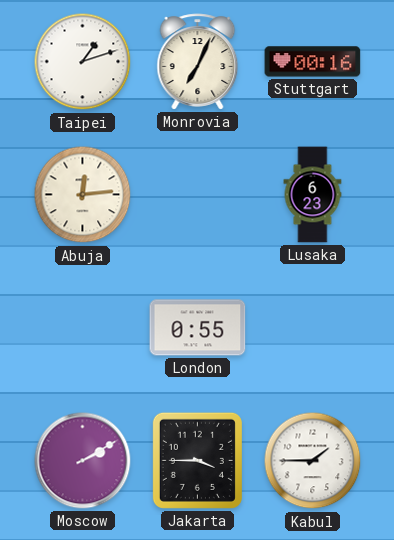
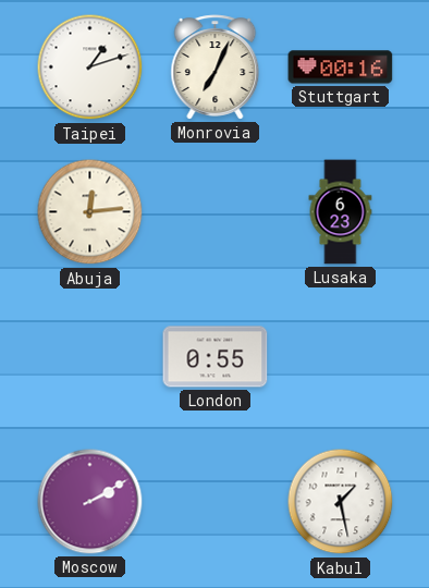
Jakarta: 3:45 -> none (197, 460)
Kabul: 1:45 -> 1:28 (341, 502)
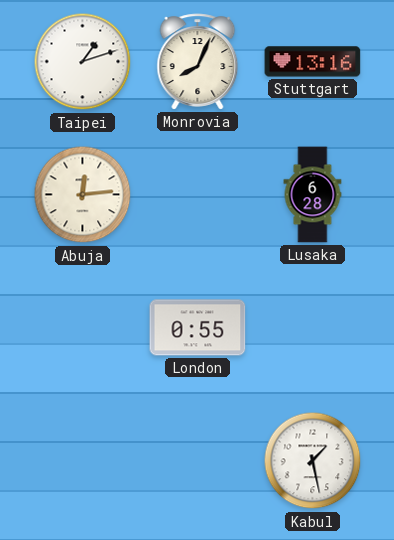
Monrovia: 7:04 -> 8:04 (198, 62)
Stuttgart: 00:16 -> 13:16 (313, 62)
Lusaka: 6:23 -> 6:28 (313, 195)
Moscow: 2:10 -> none (90, 502)
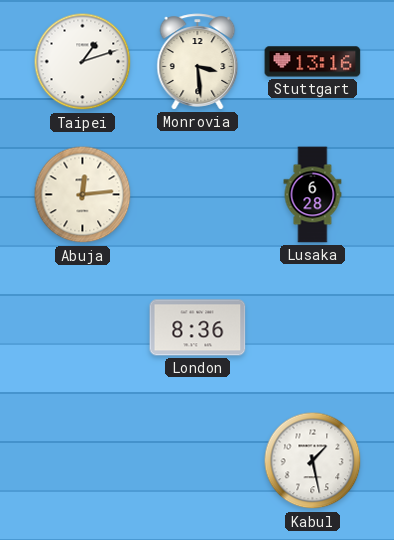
Monrovia: 8:04 -> 3:29 (198, 62)
London: 0:55 -> 8:36 (198, 328)
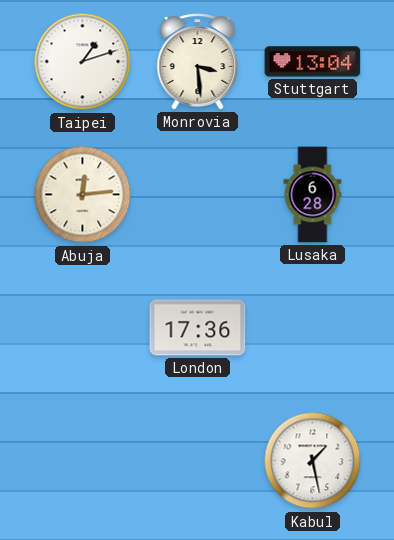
Stuttgart: 13:16 -> 13:04 (313, 62)
London: 8:36 -> 17:36 (198, 328)
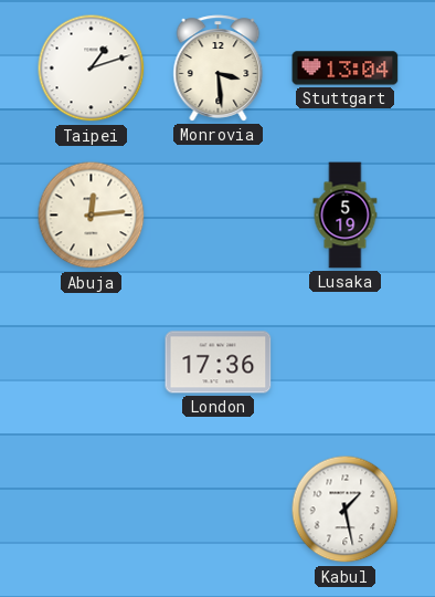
Lusaka: 6:28 -> 5:19 (346, 216)
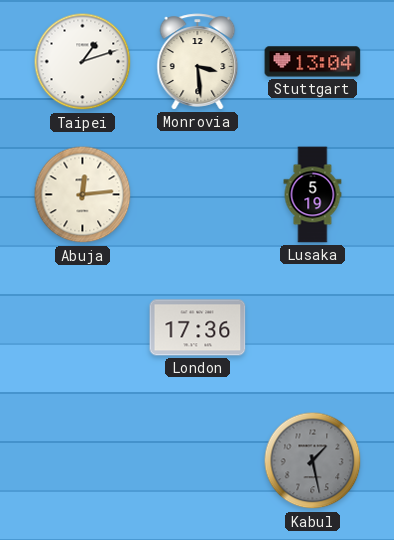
Kabul dial: white -> grey (313, 461)
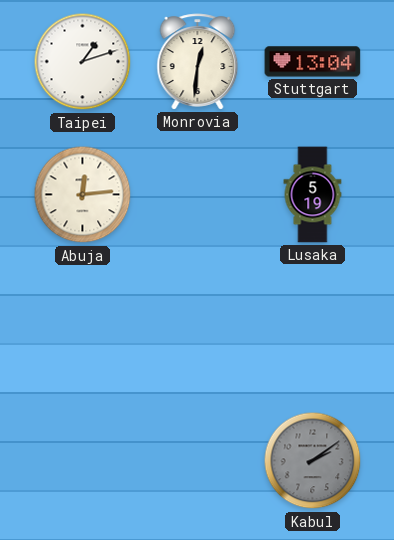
Monrovia: 3:29 -> 12:31 (198, 62)
London: 17:36 -> none (198, 328)
Kabul: 1:28 -> 2:09 (313, 461)
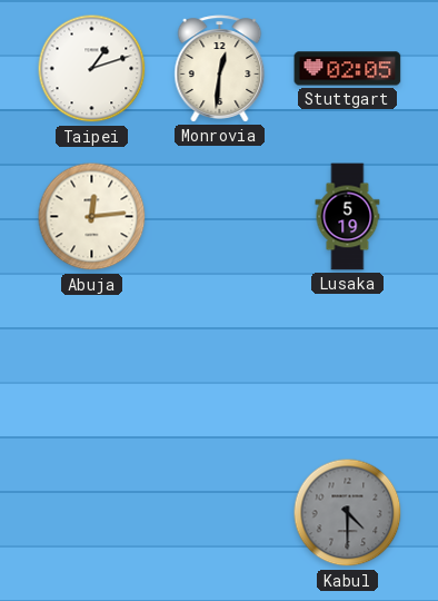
Stuttgart: 13:04 -> 02:05 (348, 69)
Kabul: 2:09 -> 4:30 (348, 513)
